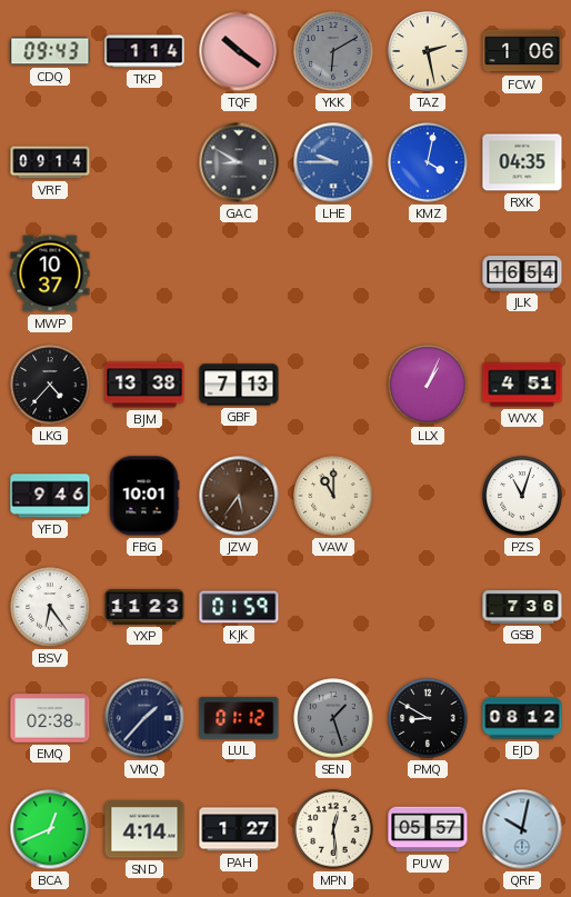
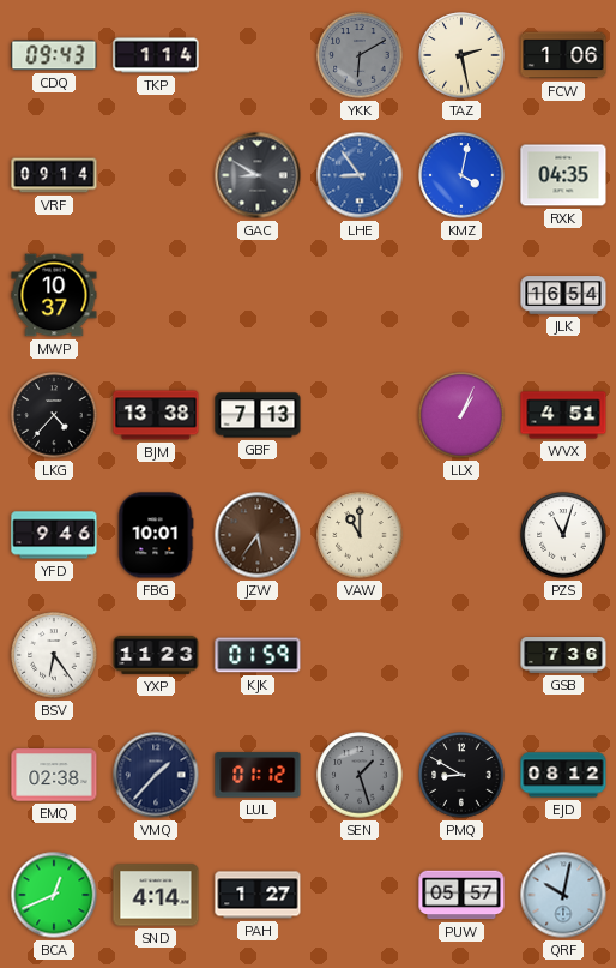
TQF: 10:21 -> none (239, 51)
LHE: 9:45 -> 8:54 (360, 175)
MPN: 12:29 -> none (333, 829)
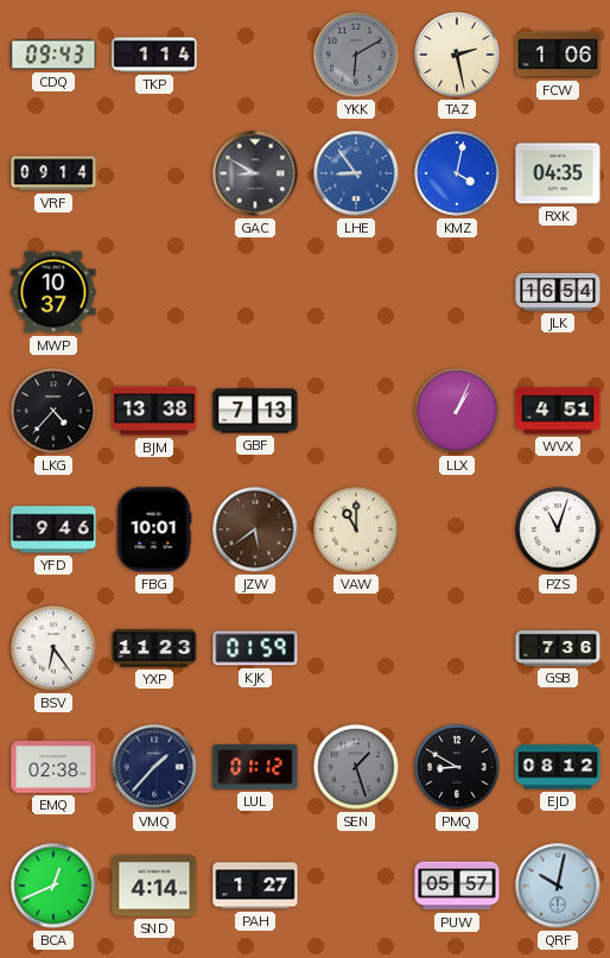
JZW: 5:36 -> 5:39 (255, 529)
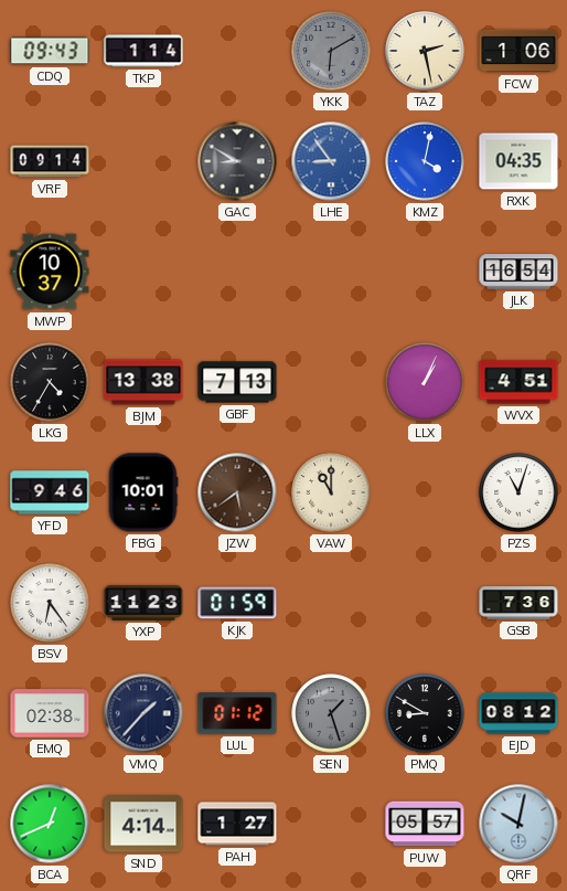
LKG: 4:37 -> 4:35 (50, 382)
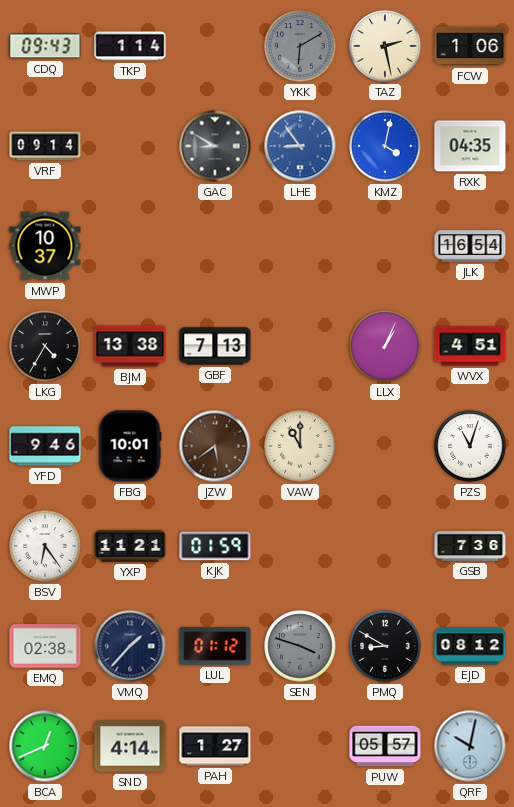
YXP: 11:23 -> 11:21 (130, 546)
SEN: 1:27 -> 3:48 (300, 646)
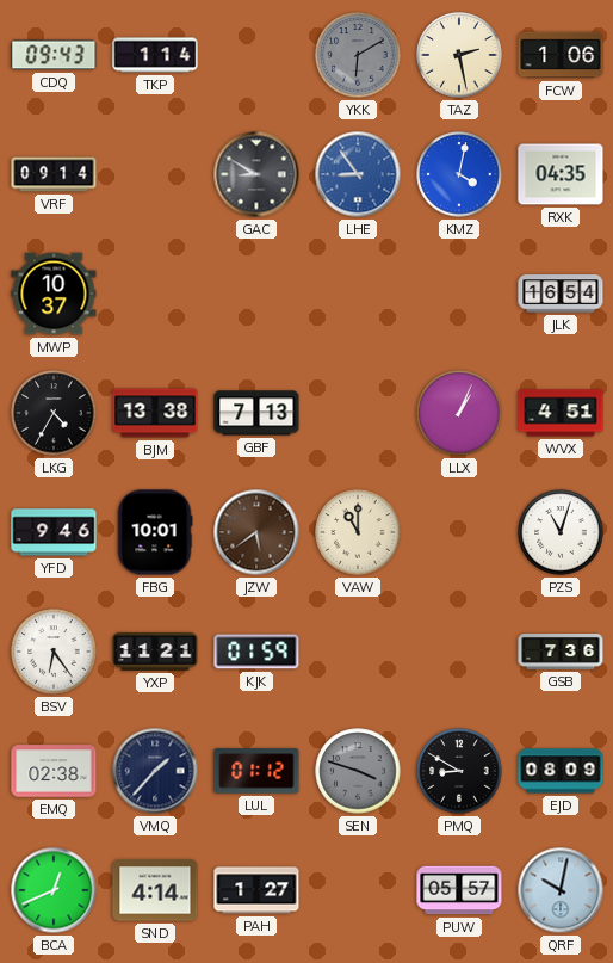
EJD: 08:12 -> 08:09 (561, 771)
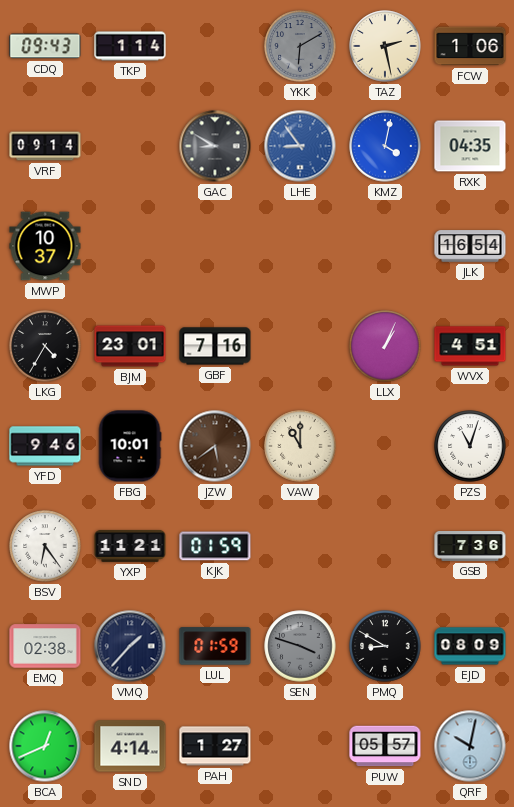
BJM: 13:38 -> 23:01 (130, 346)
GBF: 7:13 -> 7:16 (215, 346)
LUL: 01:12 -> 01:59 (215, 646)
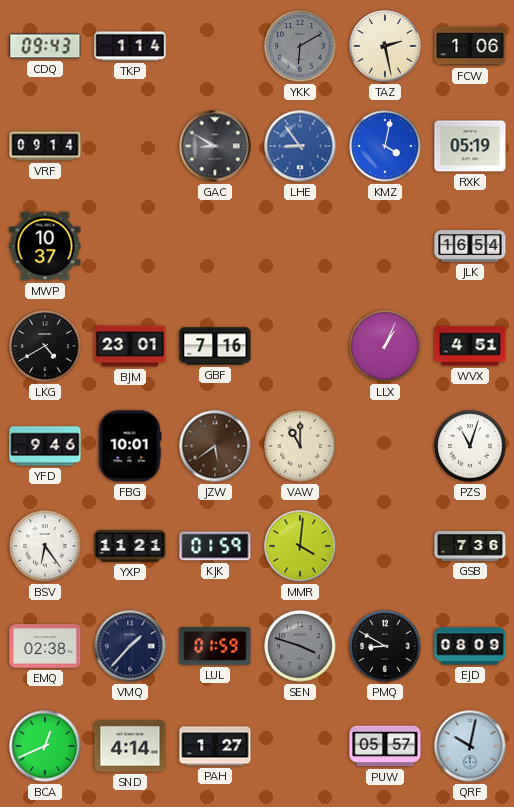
RXK: 04:35 -> 05:19 (470, 146)
LKG: 4:35 -> 4:40 (45, 346)
MMR: none -> 4:01 (300, 546)
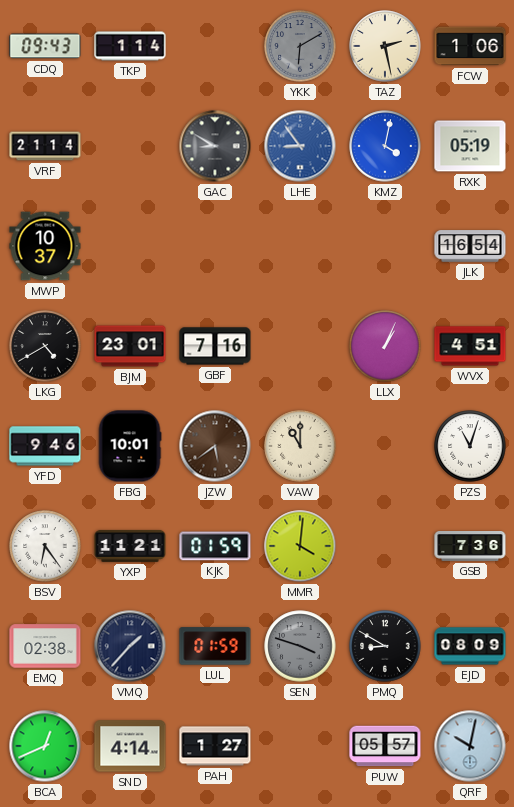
VRF: 09:14 -> 21:14 (45, 146)
